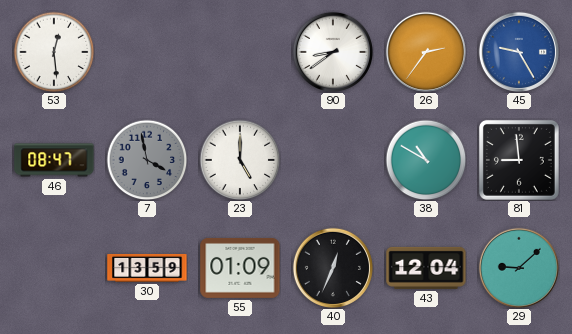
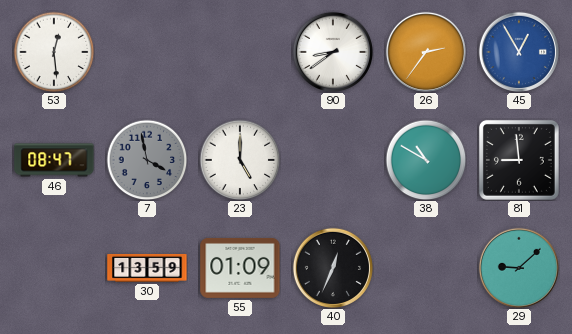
45: 9:25 -> 12:55 (519, 52)
43: 12:04 -> none (426, 268)
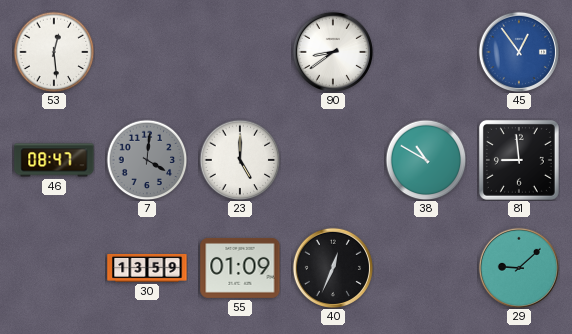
26: 2:36 -> none (426, 52)
45: 12:55 -> 12:54 (519, 52)
7: 3:58 -> 4:01 (147, 160)
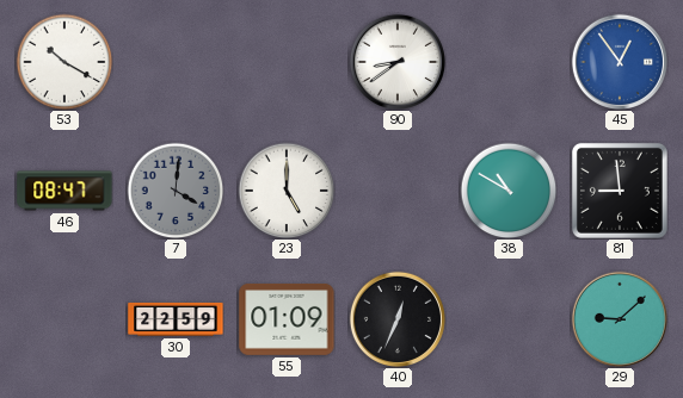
53: 12:29 -> 10:20 (64, 62)
30: 13:59 -> 22:59 (176, 319)
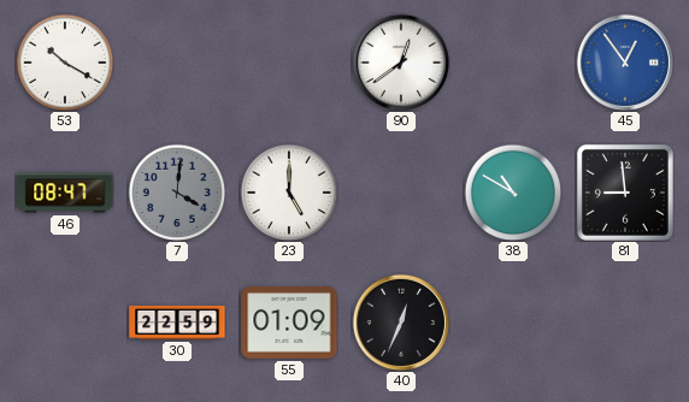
90: 8:39 -> 12:39 (401, 63)
29: 9:08 -> none (620, 319)
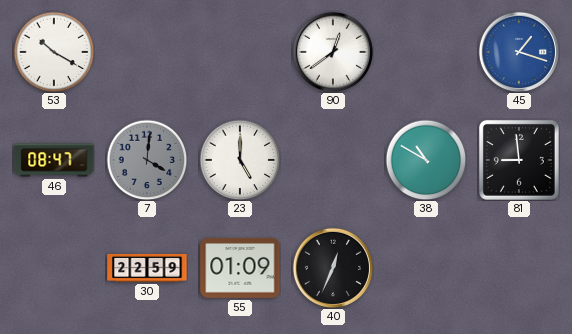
45: 12:54 -> 1:18 (519, 52)
